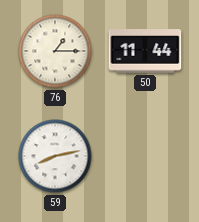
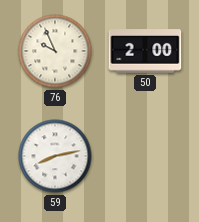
76: 1:15 -> 9:56 (55, 51)
50: 11:44 -> 2:00 (145, 51)
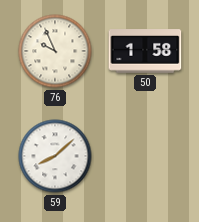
50: 2:00 -> 1:58 (145, 51)
59: 8:13 -> 8:08 (55, 156)
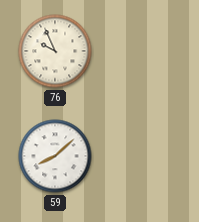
50: 1:58 -> none (145, 51)
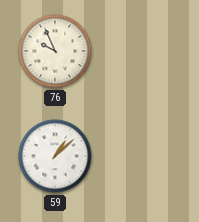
59: 8:08 -> 1:08 (55, 156)
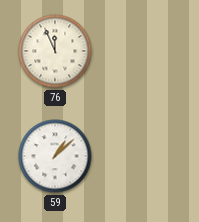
76: 9:56 -> 11:56 (55, 51)
